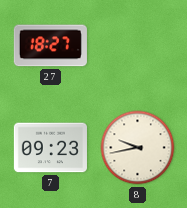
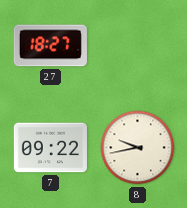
7: 09:23 -> 09:22 (50, 148)
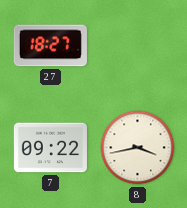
8: 9:43 -> 3:43 (138, 148)
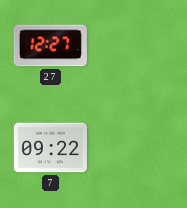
27: 18:27 -> 12:27 (50, 46)
8: 3:43 -> none (138, 148)
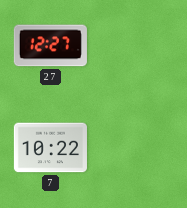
7: 09:22 -> 10:22 (50, 148)
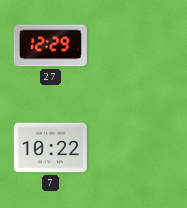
27: 12:27 -> 12:29 (50, 46)
